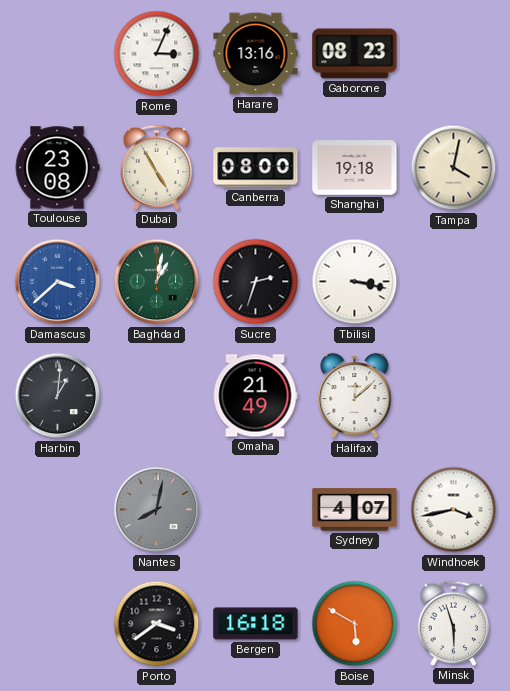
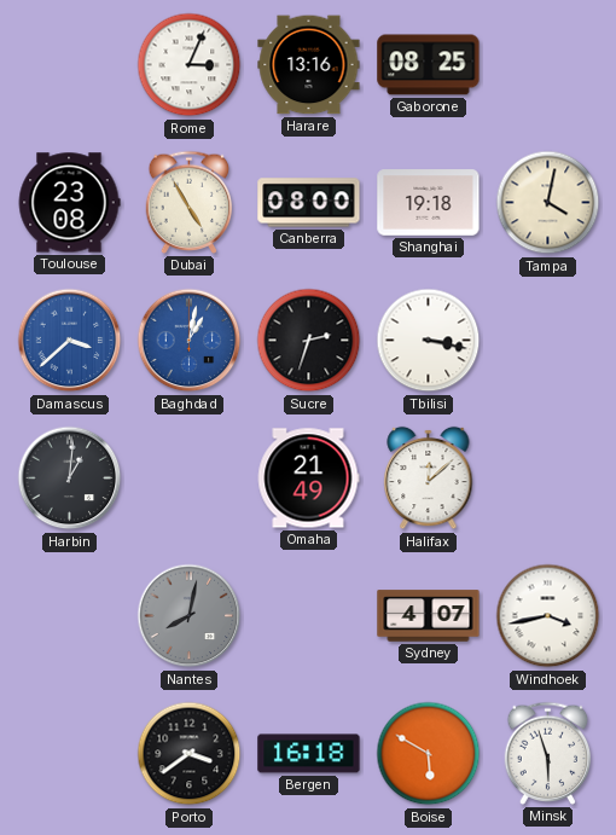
Gaborone: 08:23 -> 08:25 (429, 65)
Baghdad dial: green -> blue (190, 341)
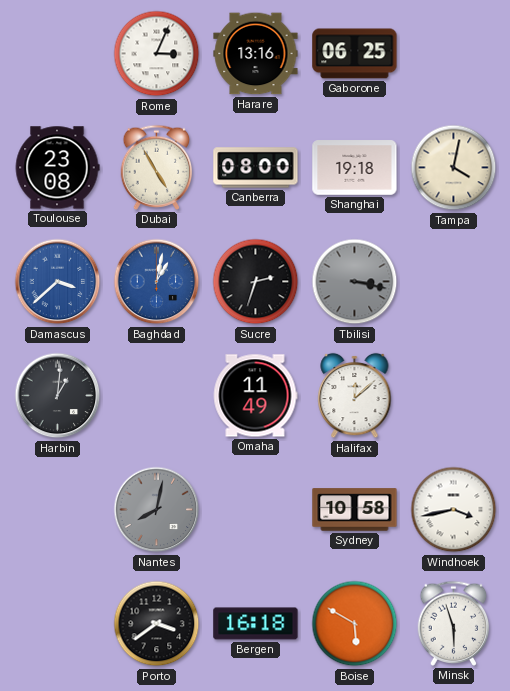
Gaborone: 08:25 -> 06:25 (355, 54)
Tbilisi dial: white -> grey (355, 282)
Omaha: 21:49 -> 11:49 (255, 396)
Sydney: 4:07 -> 10:58 (355, 510)
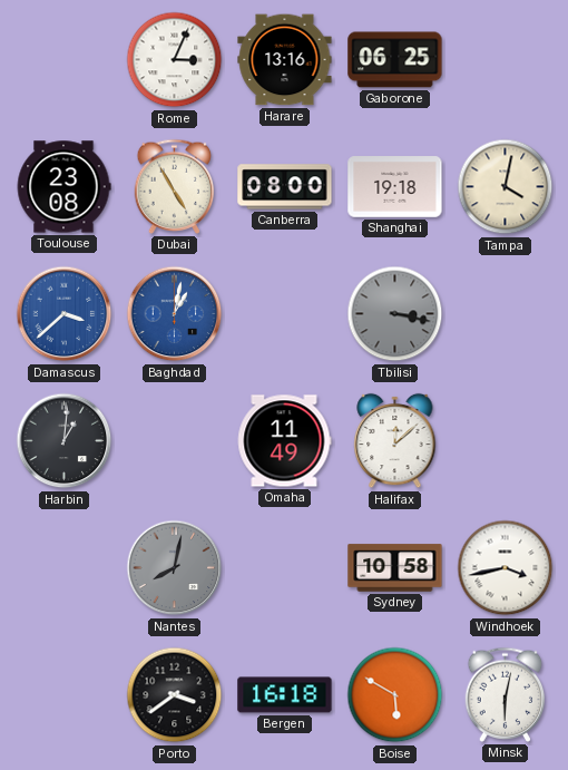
Sucre: 2:33 -> none (256, 282)
Minsk: 5:57 -> 6:02 (506, 694)
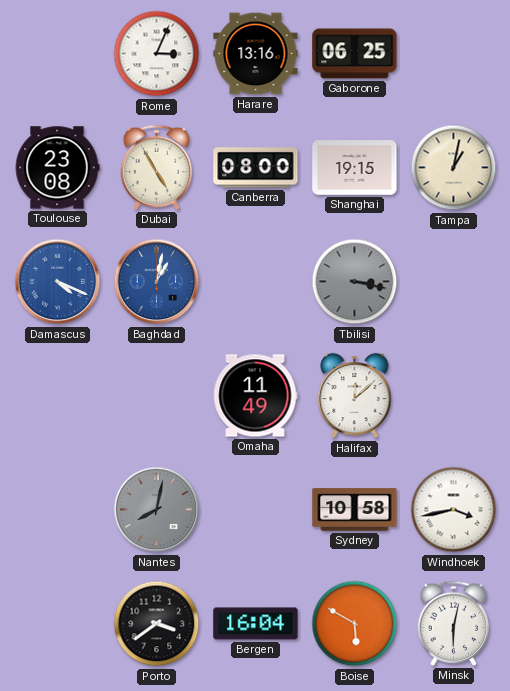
Shanghai: 19:18 -> 19:15 (355, 168)
Tampa: 4:02 -> 1:02 (454, 168)
Damascus: 3:38 -> 4:19 (58, 282)
Harbin: 1:01 -> none (65, 441)
Bergen: 16:18 -> 16:04 (256, 624)
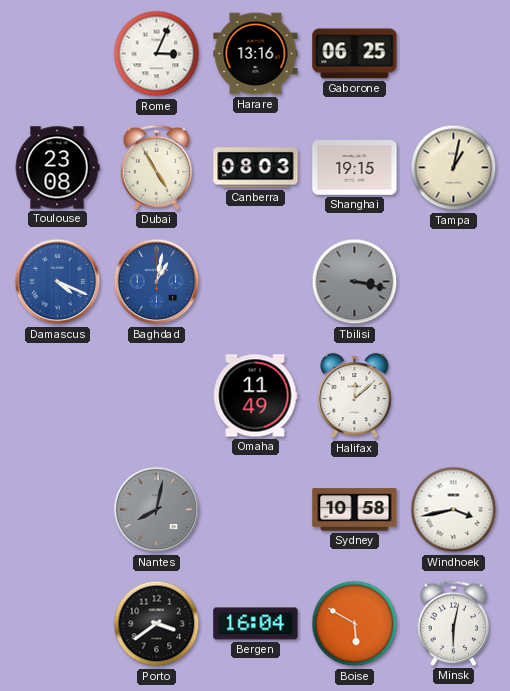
Canberra: 08:00 -> 08:03 (256, 168)
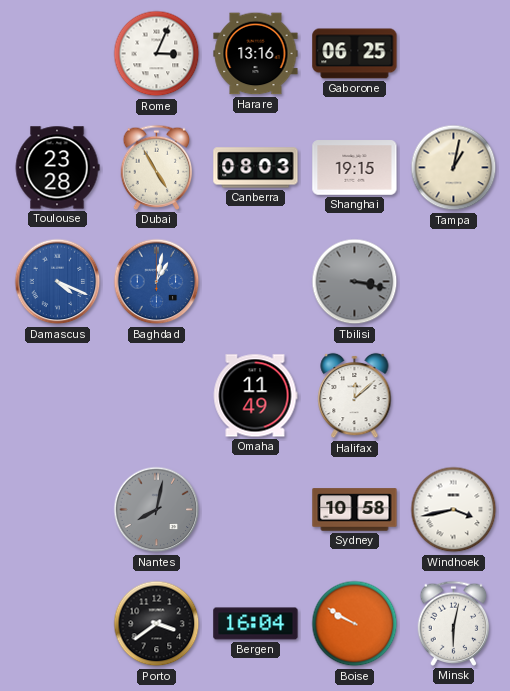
Toulouse: 23:08 -> 23:28 (57, 168)
Boise: 5:50 -> 9:50 (355, 624)
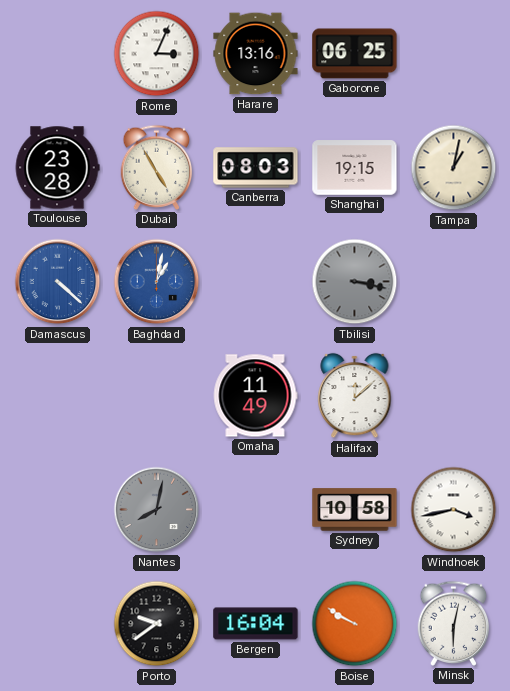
Damascus: 4:19 -> 4:22 (58, 282)
Porto: 3:39 -> 9:39 (157, 624)
